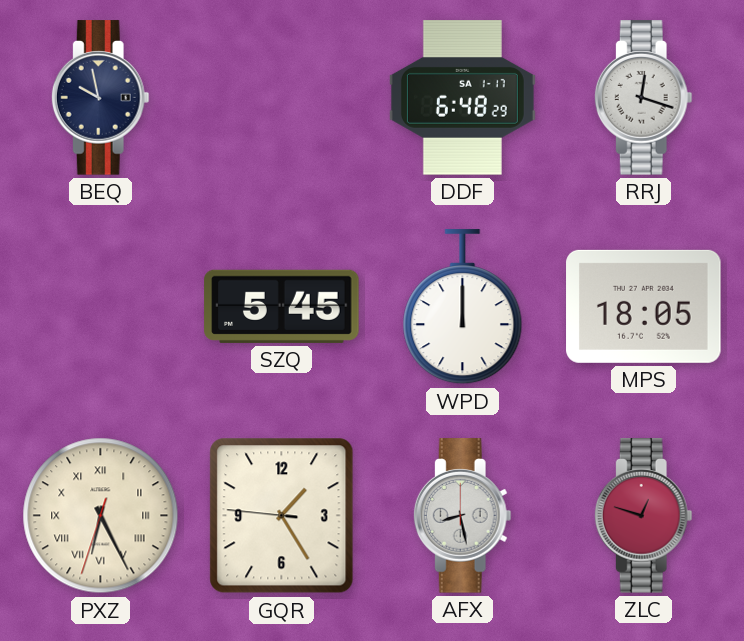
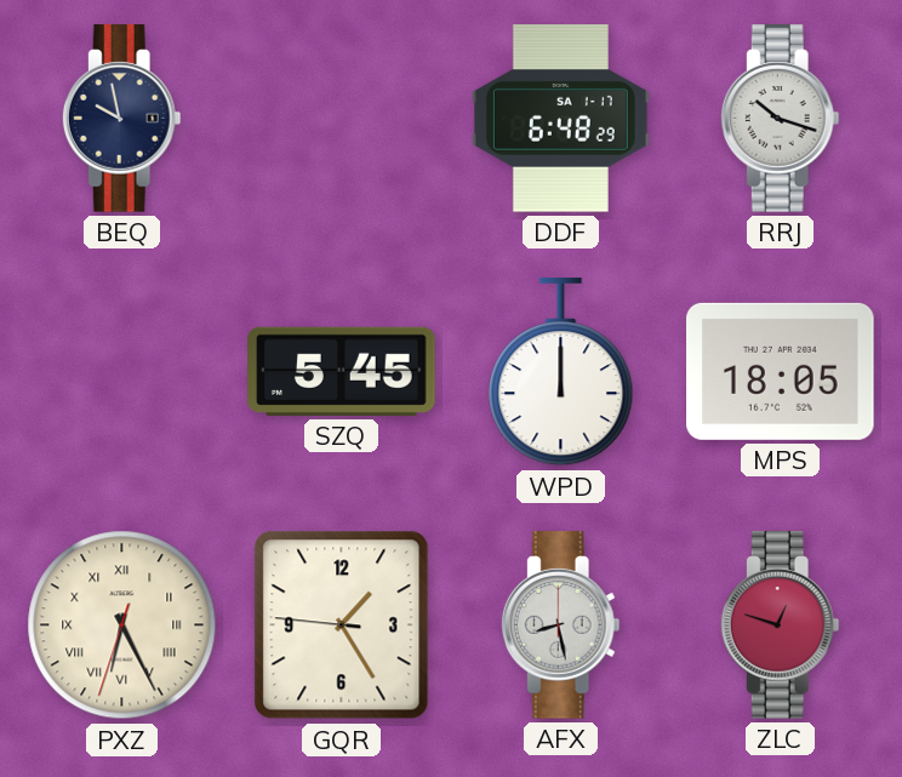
RRJ: 12:18 -> 10:18 (780, 119)
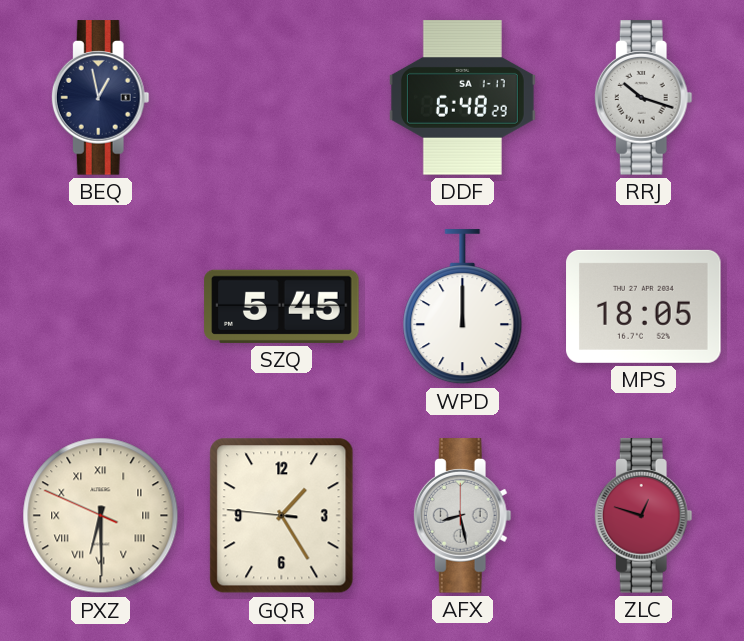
BEQ: 9:58 -> 12:58 (100, 98)
PXZ: 6:25 -> 6:29 (101, 516)
